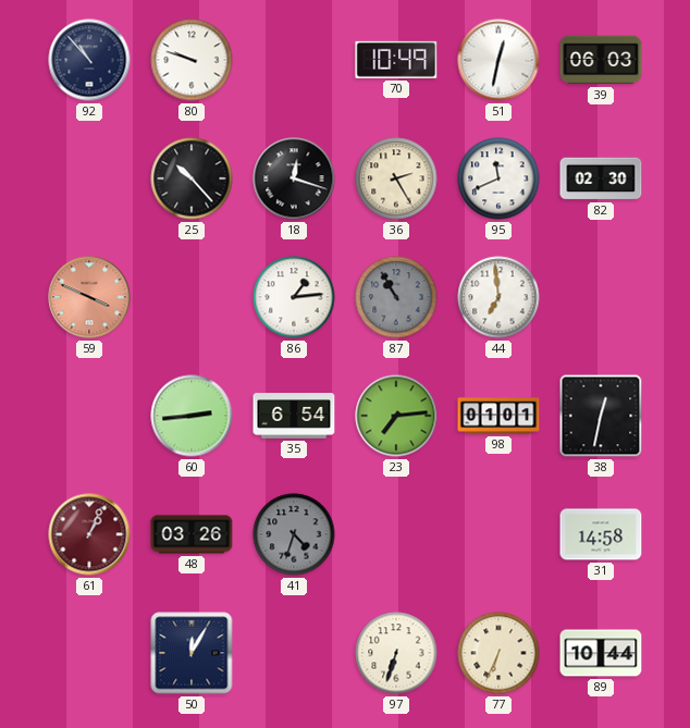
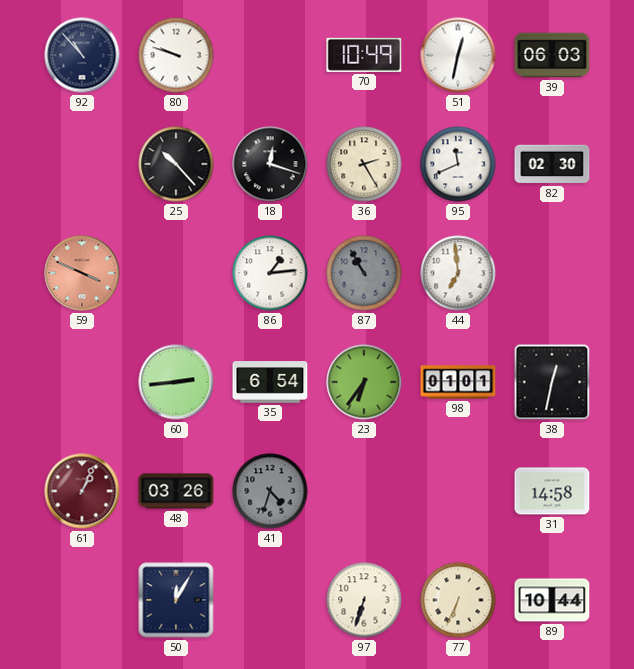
23: 7:14 -> 6:36 (364, 382)
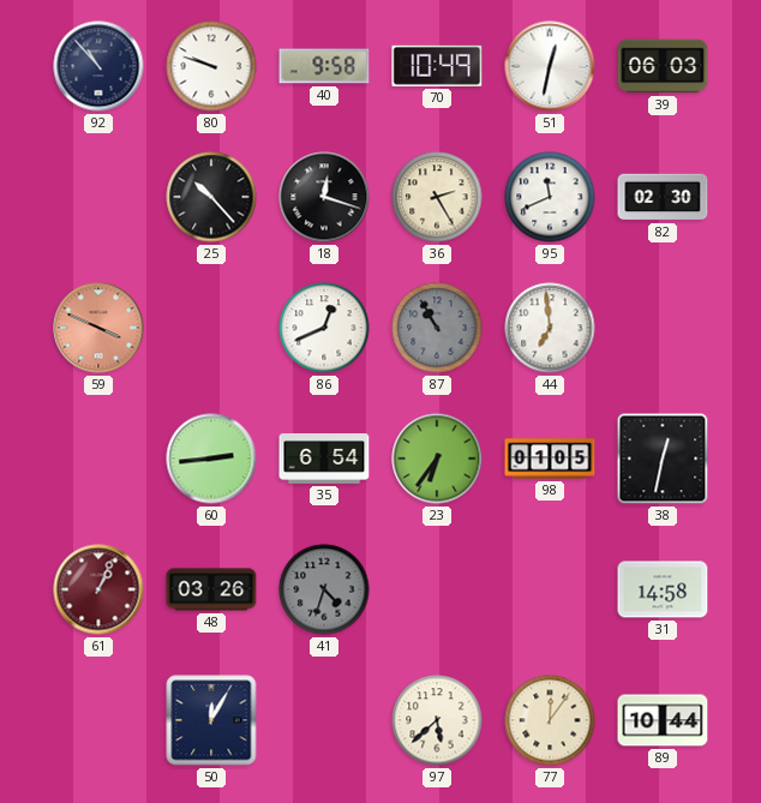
40: none -> 9:58 (324, 66)
86: 1:14 -> 12:41 (324, 328)
98: 01:01 -> 01:05 (550, 459)
97: 6:33 -> 5:38 (437, 720)
77: 6:34 -> 12:06 (550, 720)
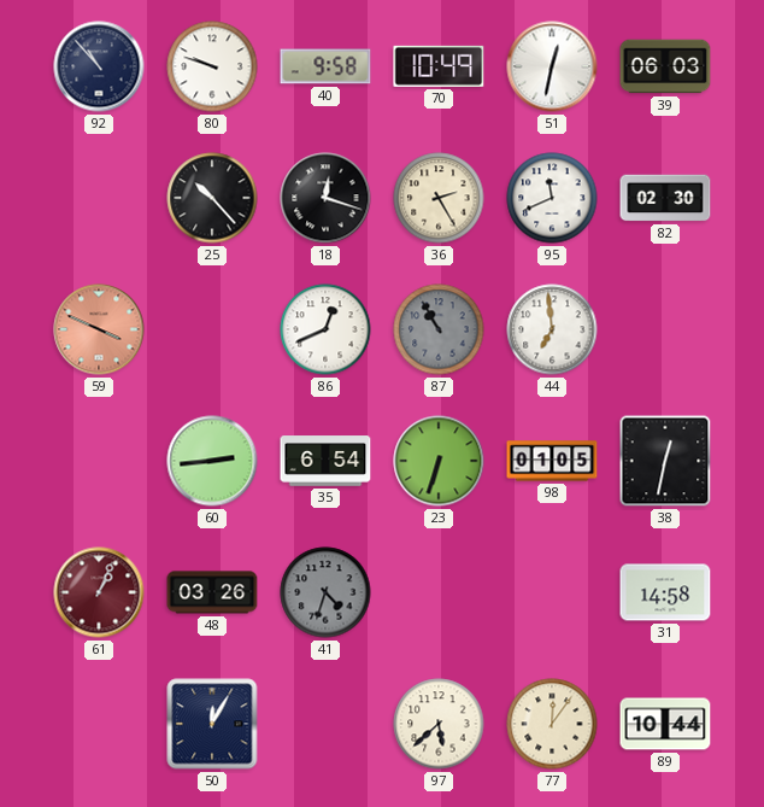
23: 6:36 -> 6:33 (439, 461)
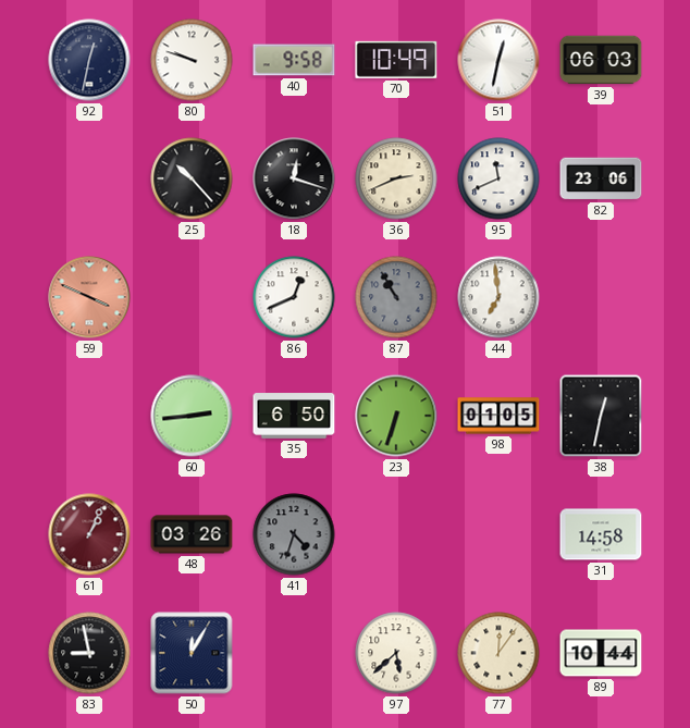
92: 10:53 -> 12:32 (89, 60)
36: 2:25 -> 2:41 (396, 178)
82: 02:30 -> 23:06 (601, 178)
35: 6:54 -> 6:50 (294, 416)
83: none -> 8:58 (89, 653)
